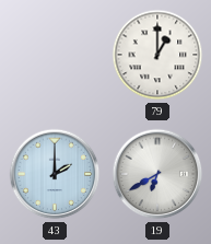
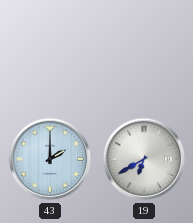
79: 1:00 -> none (157, 55)
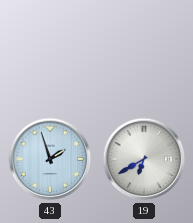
43: 2:00 -> 1:57 (50, 159)
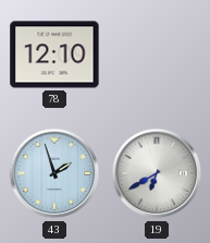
78: none -> 12:10 (54, 54)
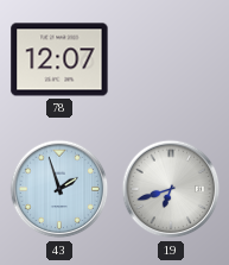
78: 12:10 -> 12:07 (59, 59)
19: 6:40 -> 6:42 (171, 189)
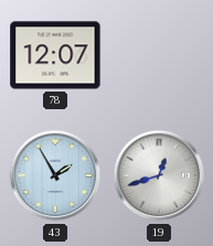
43: 1:57 -> 1:55 (55, 175)
19: 6:42 -> 12:42 (159, 175)
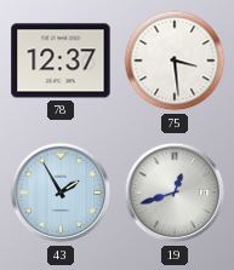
78: 12:07 -> 12:37 (61, 61)
75: none -> 3:29 (175, 61)
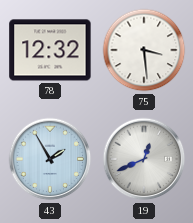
78: 12:37 -> 12:32 (50, 50)
19: 12:42 -> 12:41 (144, 159)
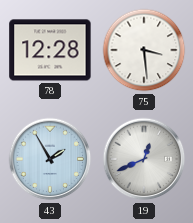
78: 12:32 -> 12:28 (50, 50)
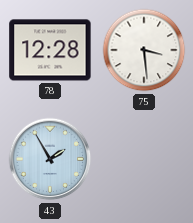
19: 12:41 -> none (144, 159)
